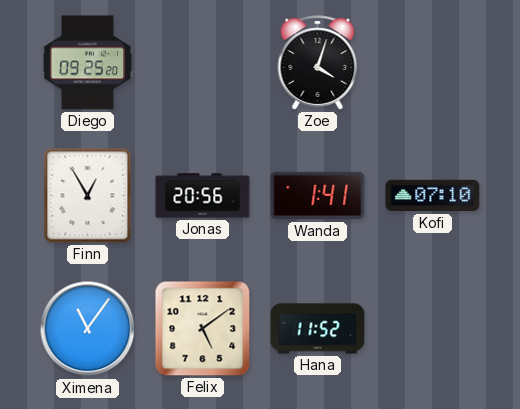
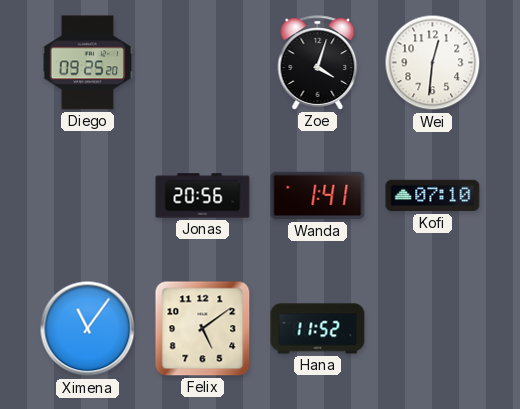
Wei: none -> 12:31 (433, 63)
Finn: 12:55 -> none (88, 196)
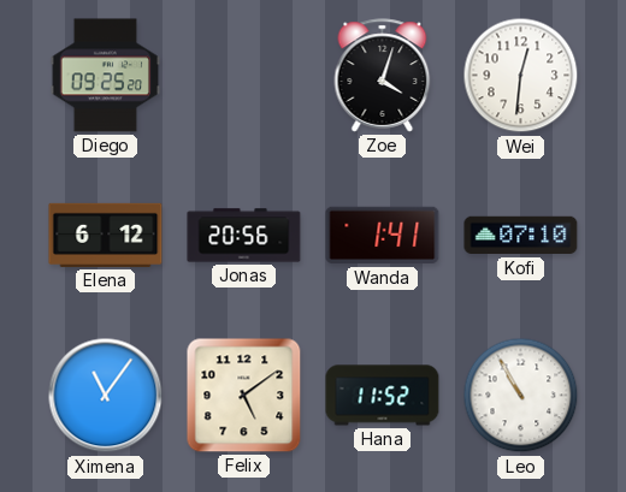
Elena: none -> 6:12 (106, 235)
Leo: none -> 10:55 (521, 396)
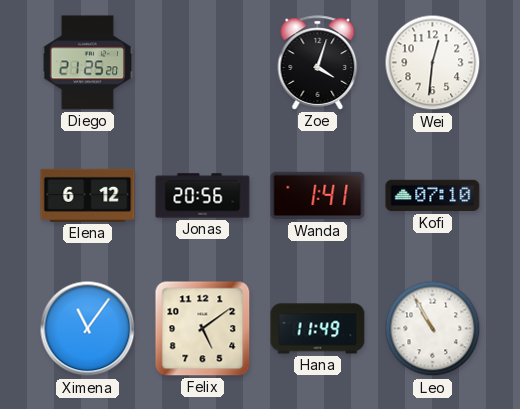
Diego: 09:25 -> 21:25 (87, 63)
Hana: 11:52 -> 11:49 (318, 329)
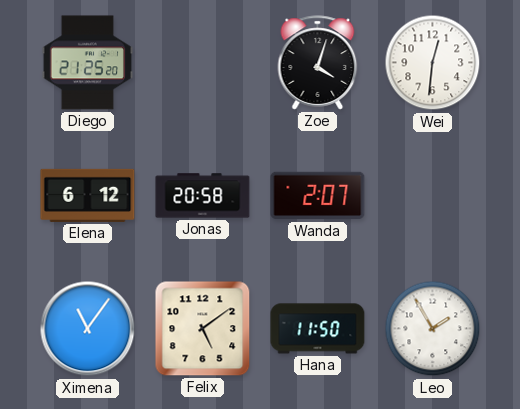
Jonas: 20:56 -> 20:58 (203, 196)
Wanda: 1:41 -> 2:07 (318, 196)
Kofi: 07:10 -> none (433, 196)
Hana: 11:49 -> 11:50 (318, 329)
Leo: 10:55 -> 1:55 (433, 329)
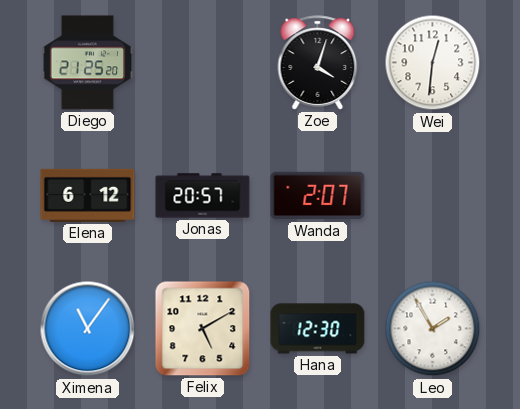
Jonas: 20:58 -> 20:57 (203, 196)
Felix: 5:09 -> 5:10 (203, 329)
Hana: 11:50 -> 12:30 (318, 329)
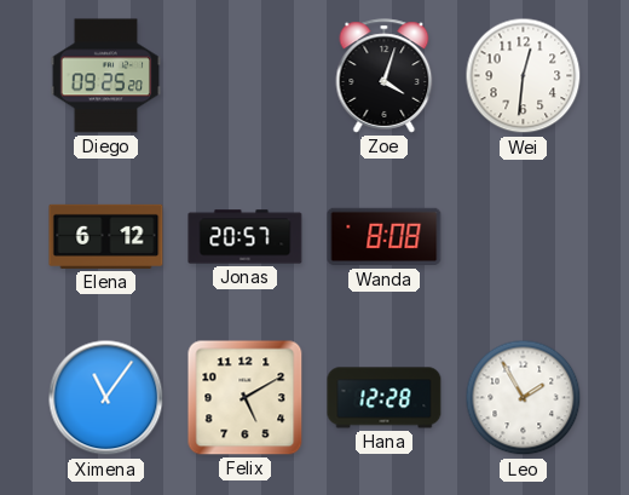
Diego: 21:25 -> 09:25 (105, 76)
Wanda: 2:07 -> 8:08 (385, 237)
Hana: 12:30 -> 12:28 (385, 398)
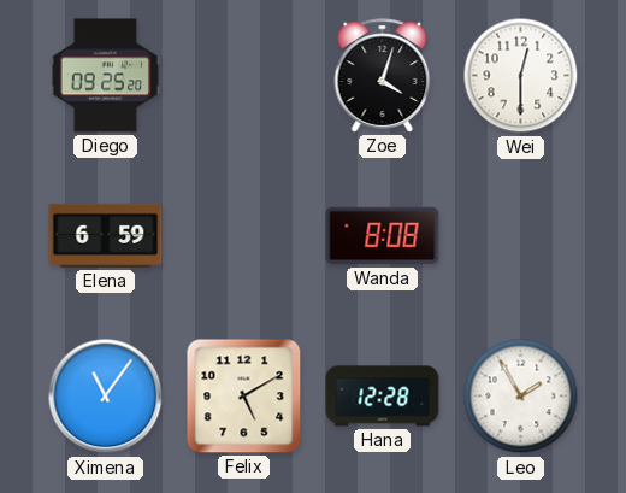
Wei: 12:31 -> 12:30 (521, 76)
Elena: 6:12 -> 6:59 (106, 235)
Jonas: 20:57 -> none (246, 237)
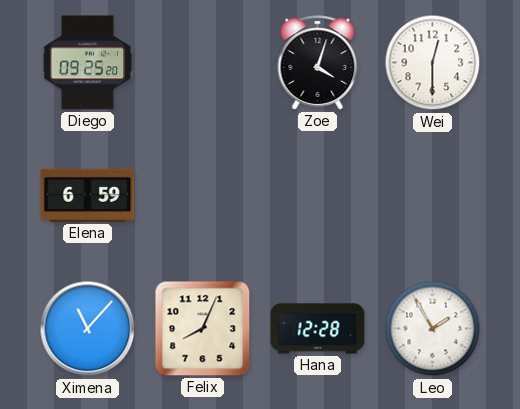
Wanda: 8:08 -> none (383, 236)
Ximena: 11:06 -> 11:07 (88, 329)
Felix: 5:10 -> 8:04 (203, 329)
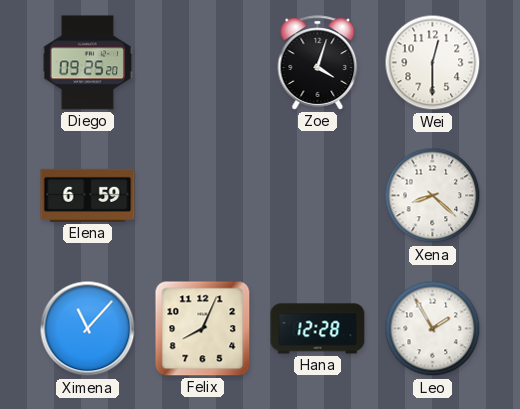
Xena: none -> 8:22 (433, 196)
